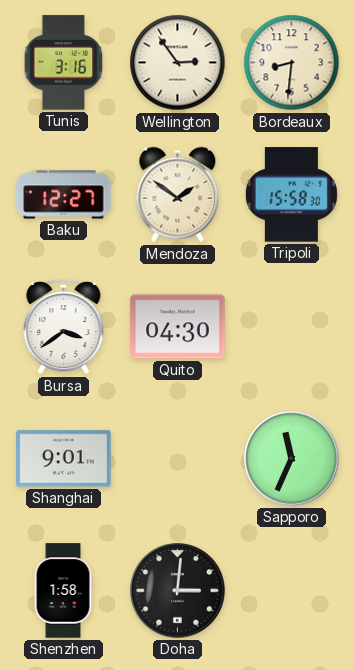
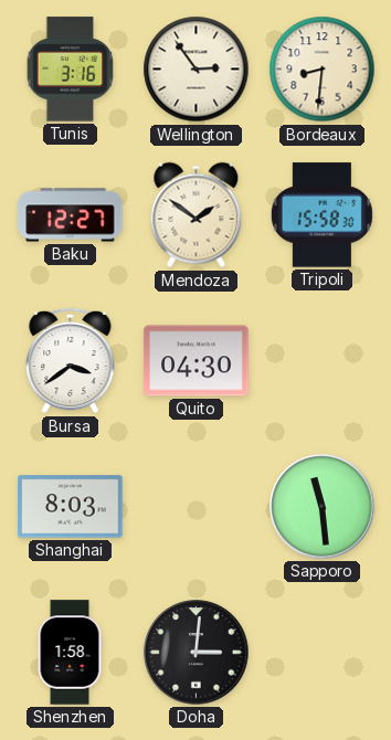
Shanghai: 9:01 -> 8:03 (71, 507)
Sapporo: 11:34 -> 11:29 (323, 507)
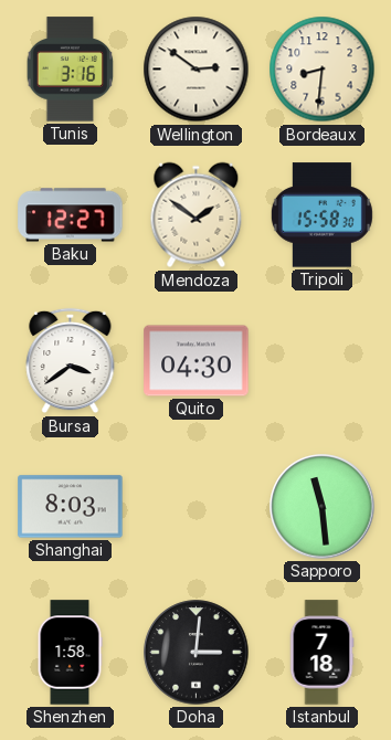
Wellington: 2:54 -> 2:51 (197, 70)
Istanbul: none -> 7:18 (321, 653)
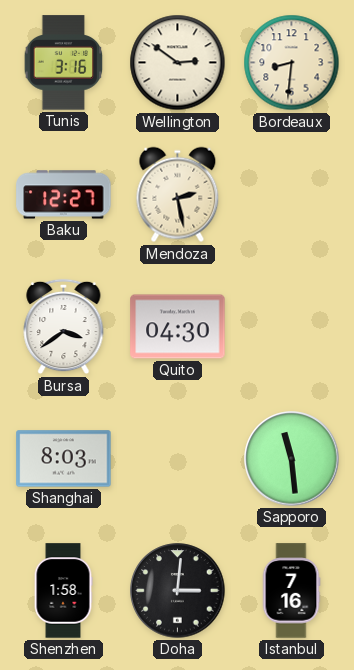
Mendoza: 1:51 -> 2:28 (178, 195)
Tripoli: 15:58 -> none (321, 215)
Istanbul: 7:18 -> 7:16 (291, 591)
